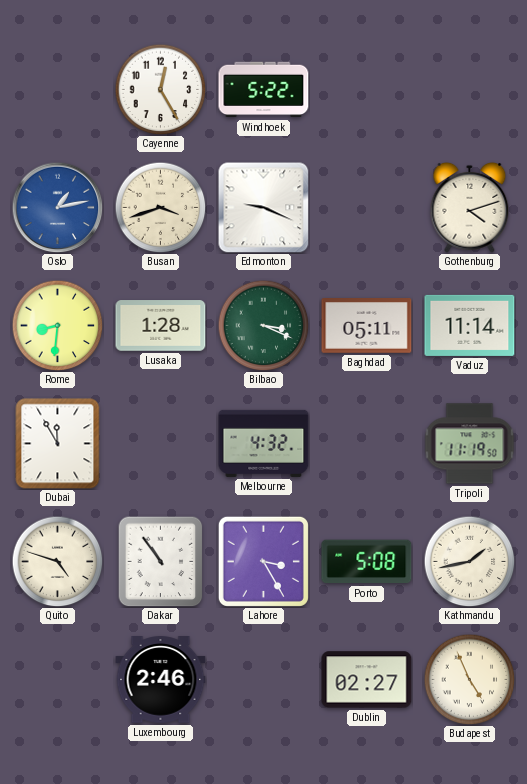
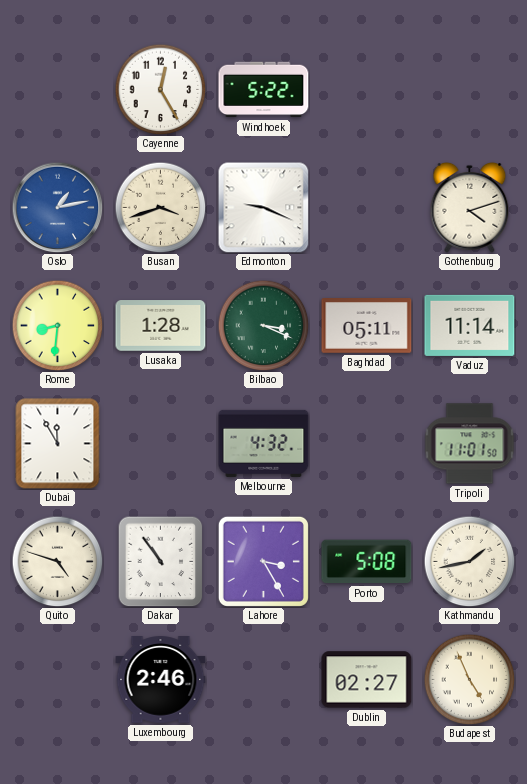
Tripoli: 11:19 -> 11:01 (470, 444)
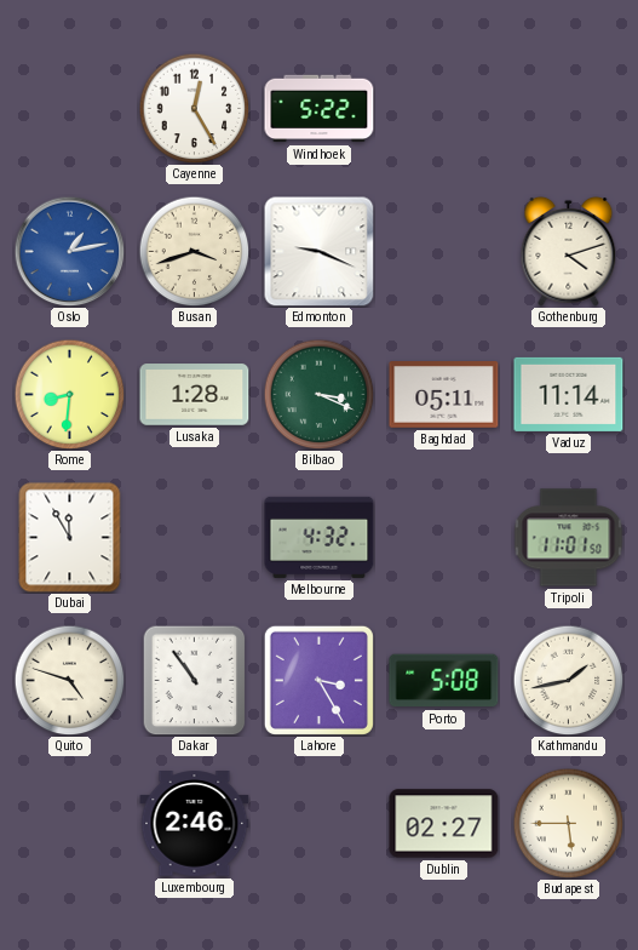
Budapest: 4:56 -> 5:45 (568, 823)
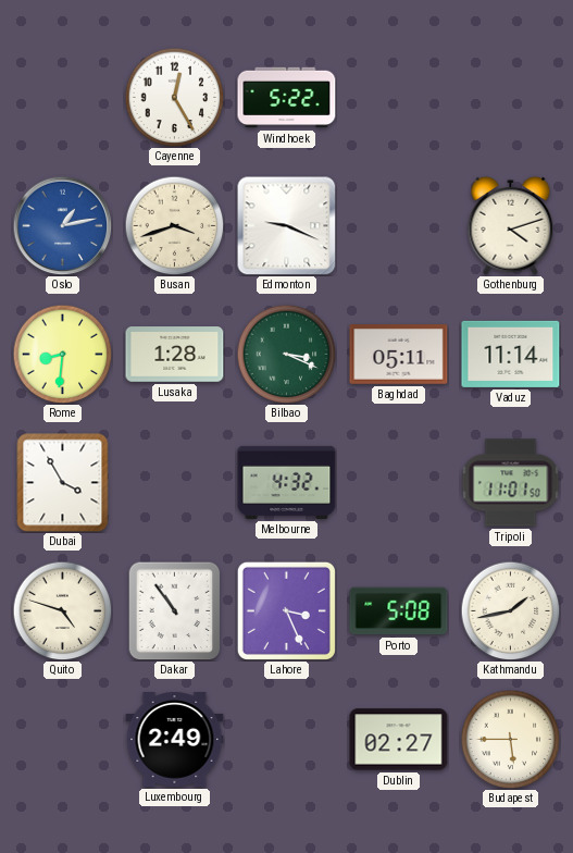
Dubai: 11:55 -> 3:55 (63, 483)
Lahore: 3:25 -> 3:26 (286, 610)
Luxembourg: 2:46 -> 2:49 (175, 740)
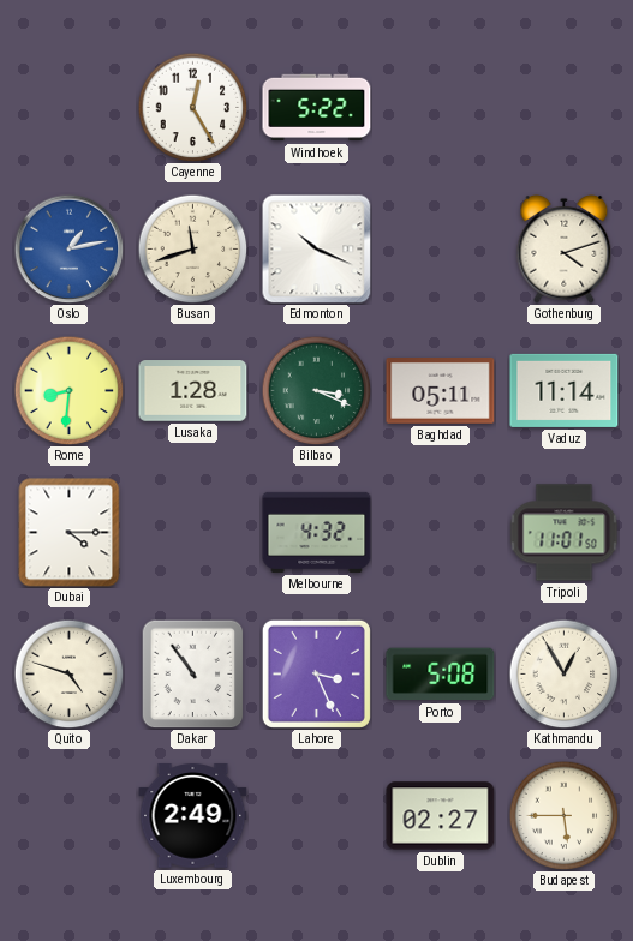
Busan: 3:42 -> 11:42 (192, 248)
Edmonton: 9:19 -> 10:19 (316, 248)
Dubai: 3:55 -> 4:15 (70, 533)
Kathmandu: 1:43 -> 12:55 (563, 673)
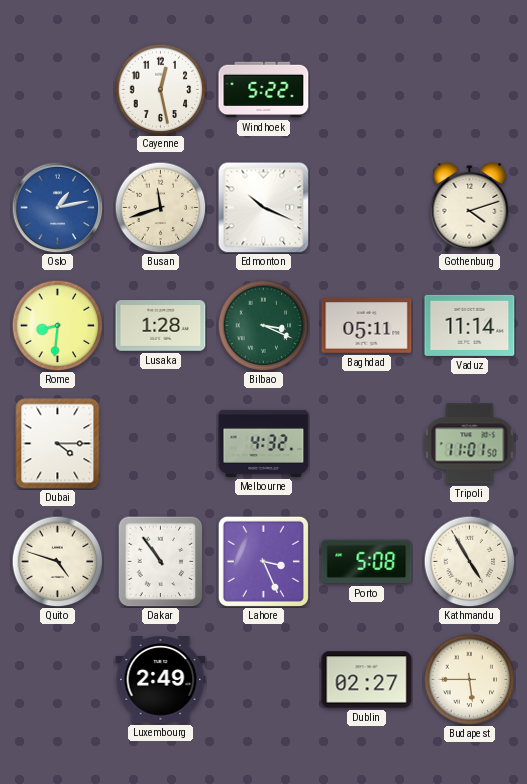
Cayenne: 12:25 -> 12:28 (160, 89)
Kathmandu: 12:55 -> 4:55 (469, 561)
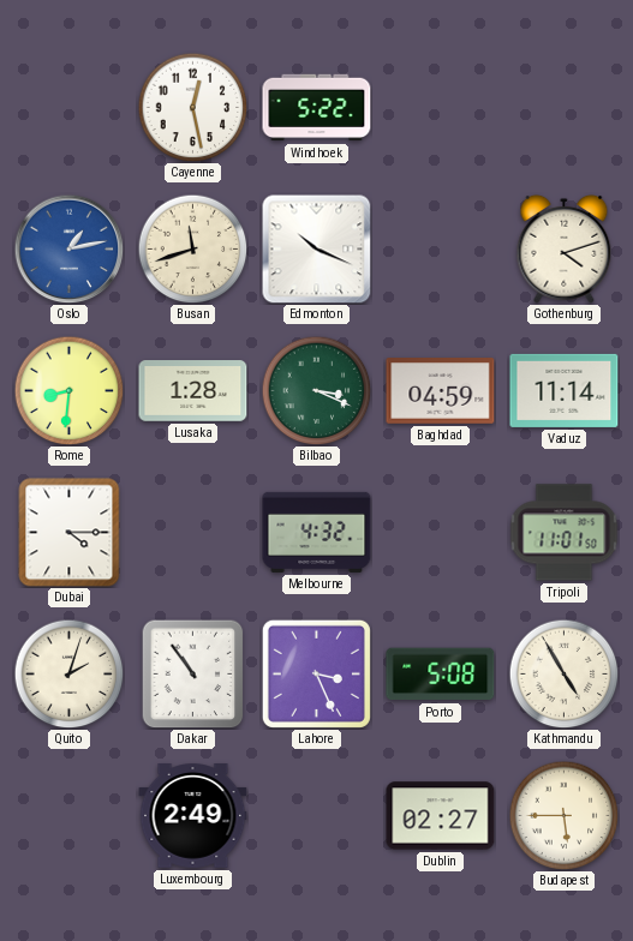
Baghdad: 05:11 -> 04:59 (441, 391)
Quito: 4:48 -> 2:03 (68, 673)
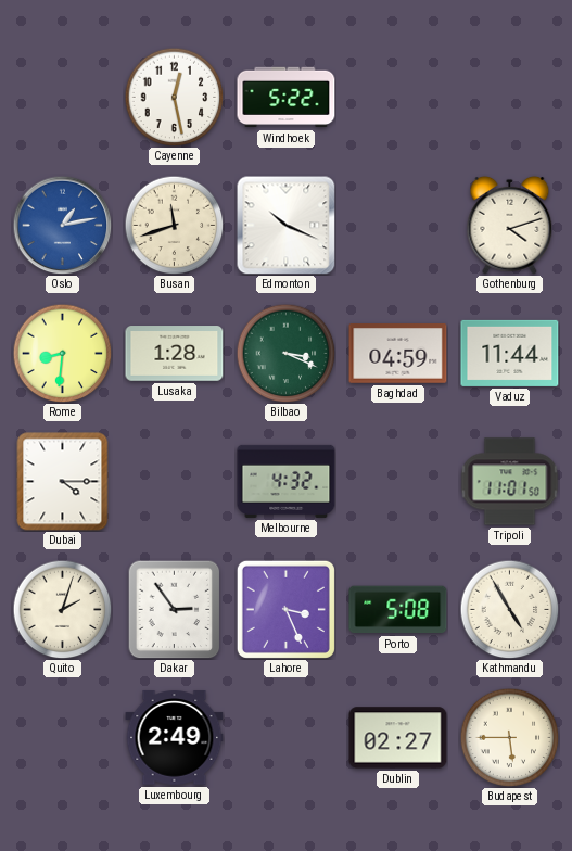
Vaduz: 11:14 -> 11:44 (510, 353)
Dakar: 10:54 -> 2:54 (175, 609)
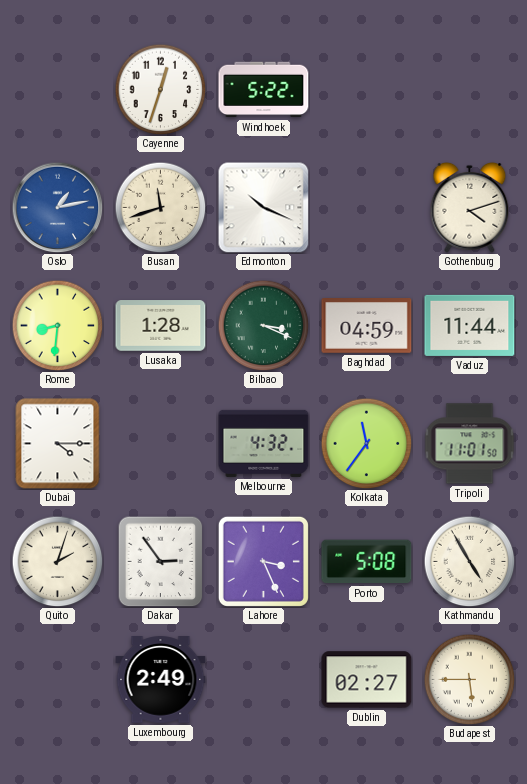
Cayenne: 12:28 -> 12:33 (160, 89)
Kolkata: none -> 11:36 (366, 443)
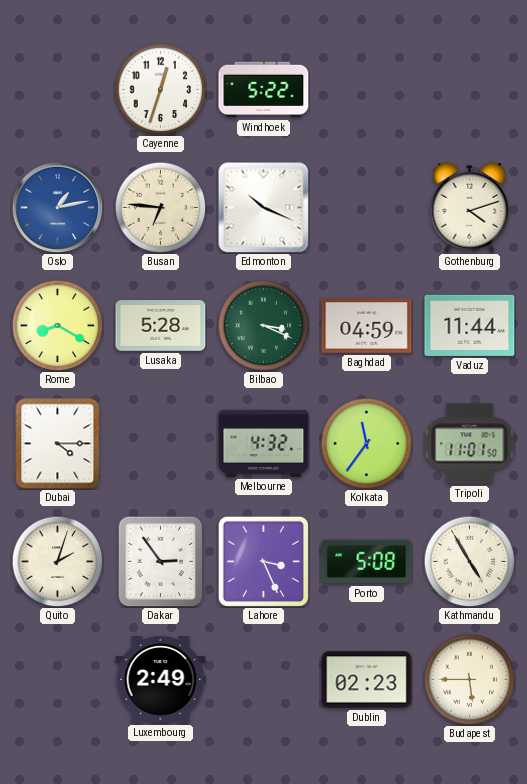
Busan: 11:42 -> 6:46 (160, 207)
Rome: 8:31 -> 8:20 (57, 325)
Lusaka: 1:28 -> 5:28 (161, 326)
Dublin: 02:27 -> 02:23 (367, 680)
